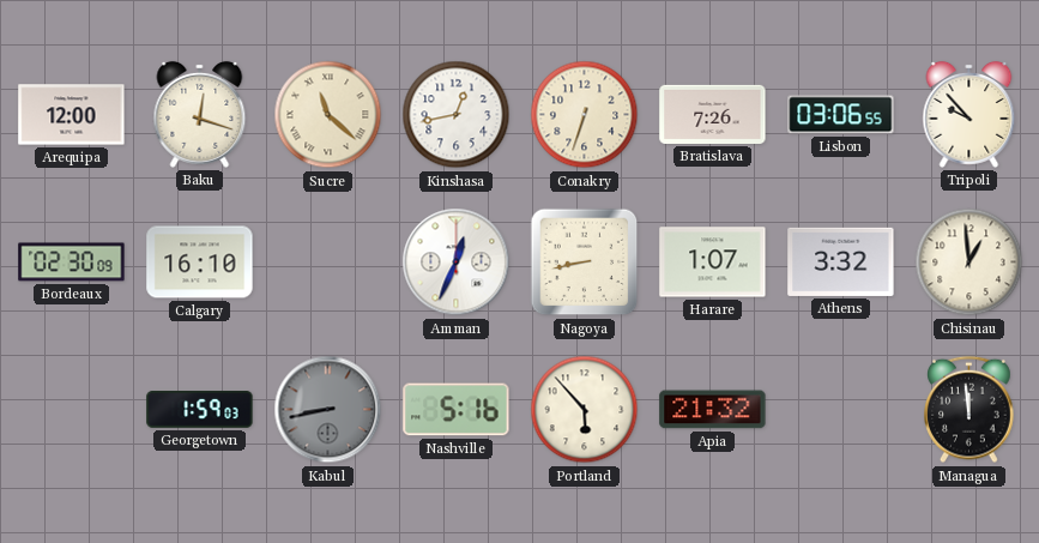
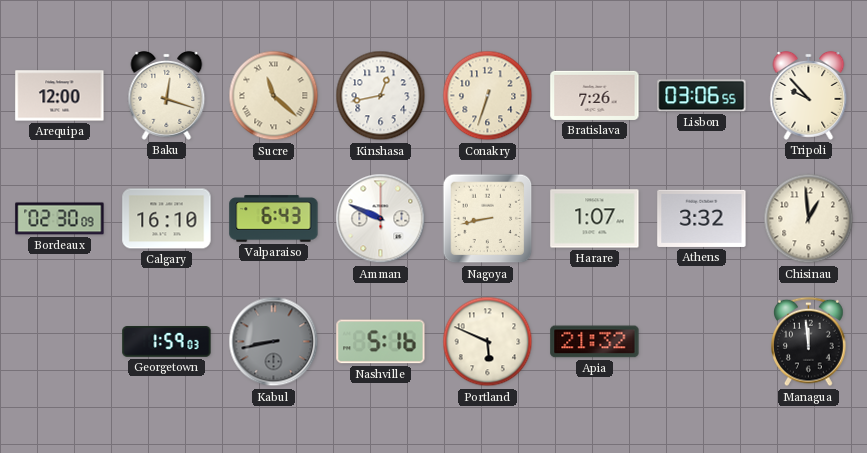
Valparaiso: none -> 6:43 (274, 219)
Amman: 12:34 -> 9:49 (381, 219)
Portland: 5:53 -> 5:49 (488, 342)
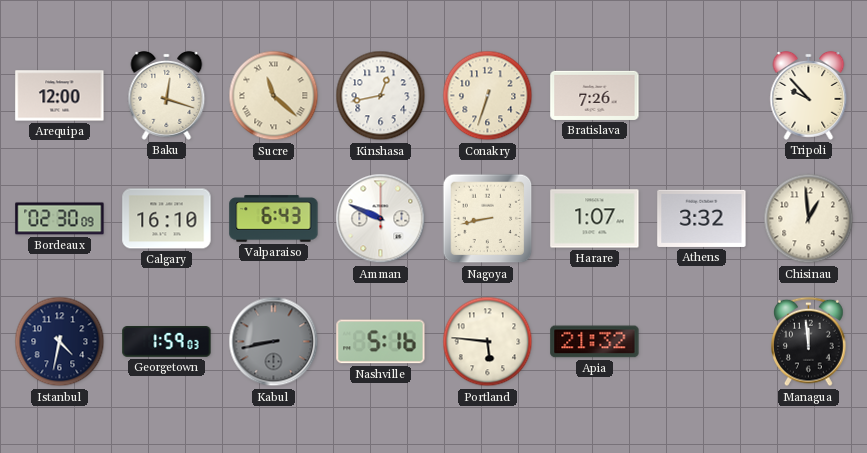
Lisbon: 03:06 -> none (702, 96)
Istanbul: none -> 4:32 (60, 342)
Portland: 5:49 -> 5:46 (488, 342)
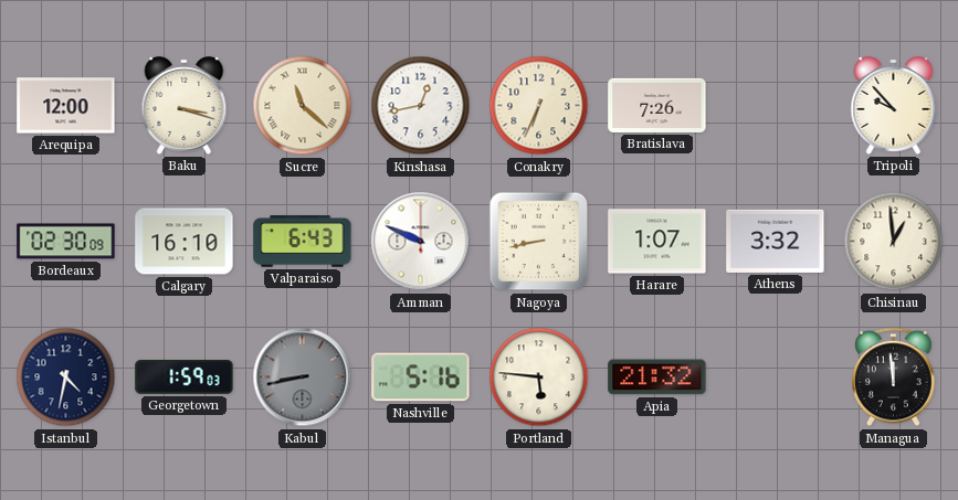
Baku: 12:18 -> 3:18 (185, 105)
Conakry: 6:33 -> 6:34 (539, 106)
